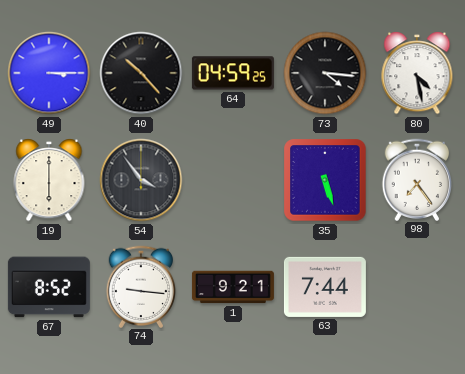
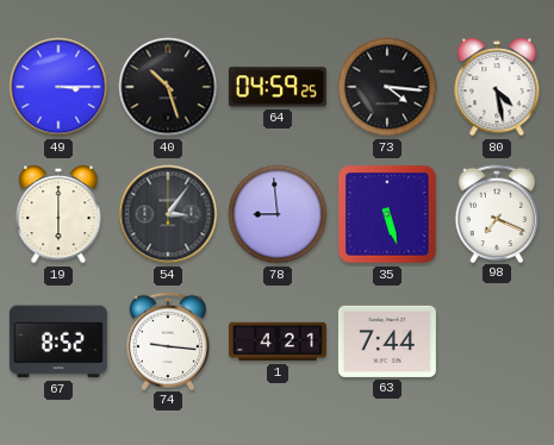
40: 10:23 -> 10:27 (168, 87)
54: 3:54 -> 3:06 (168, 214)
78: none -> 8:59 (278, 214)
98: 7:24 -> 7:19 (497, 213)
1: 9:21 -> 4:21 (278, 341)
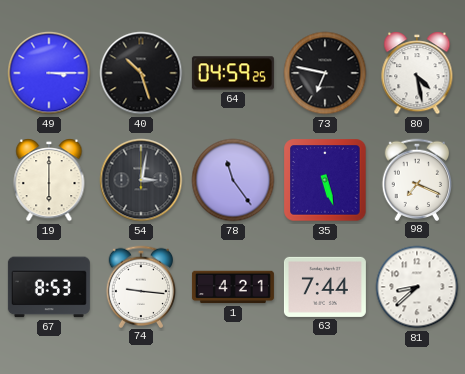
73: 4:16 -> 6:47 (325, 73)
54: 3:06 -> 3:02 (141, 180)
78: 8:59 -> 11:24 (233, 180)
67: 8:52 -> 8:53 (49, 287)
81: none -> 8:38 (417, 287)
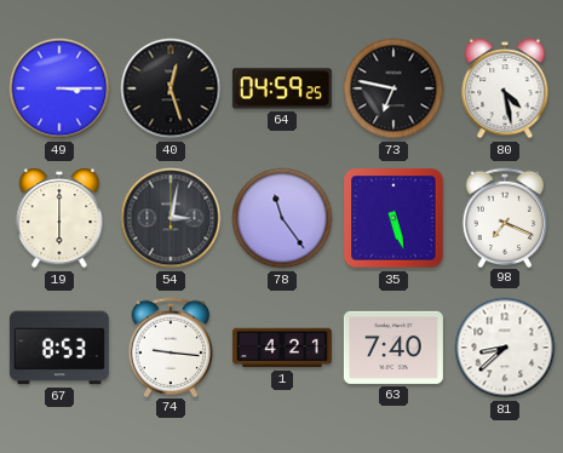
40: 10:27 -> 12:27 (171, 88)
63: 7:44 -> 7:40 (393, 348)
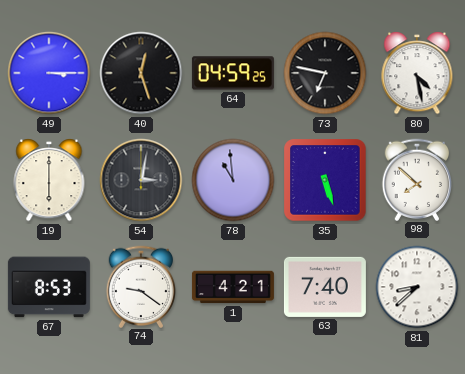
78: 11:24 -> 10:59 (233, 180)
98: 7:19 -> 7:52 (417, 179)
74: 9:16 -> 9:21 (141, 286)
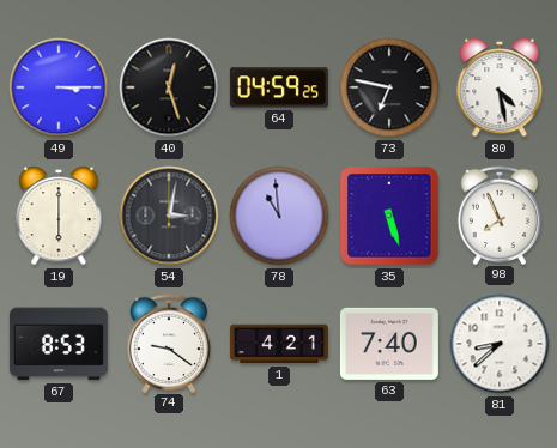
98: 7:52 -> 7:56 (500, 214)
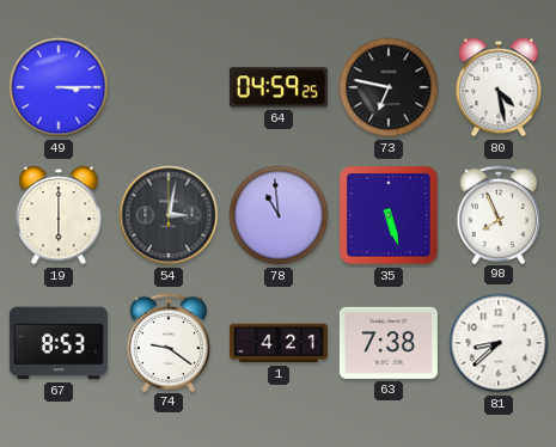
40: 12:27 -> none (169, 87)
63: 7:40 -> 7:38 (389, 343)
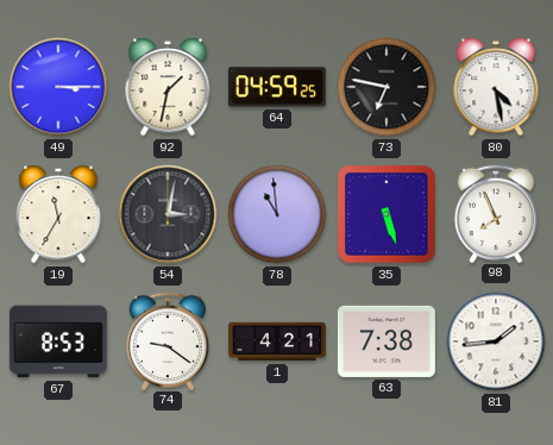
92: none -> 1:32 (168, 87)
19: 6:00 -> 11:35 (58, 214)
81: 8:38 -> 1:44 (496, 341)
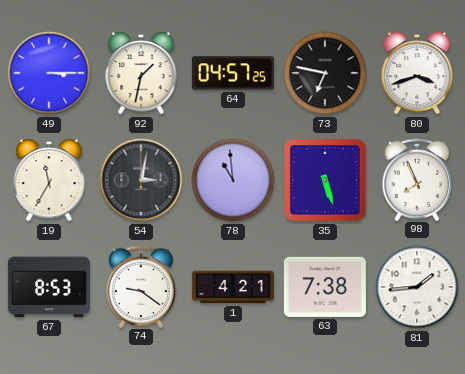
64: 04:59 -> 04:57 (233, 73)
80: 4:28 -> 3:42 (417, 73)
